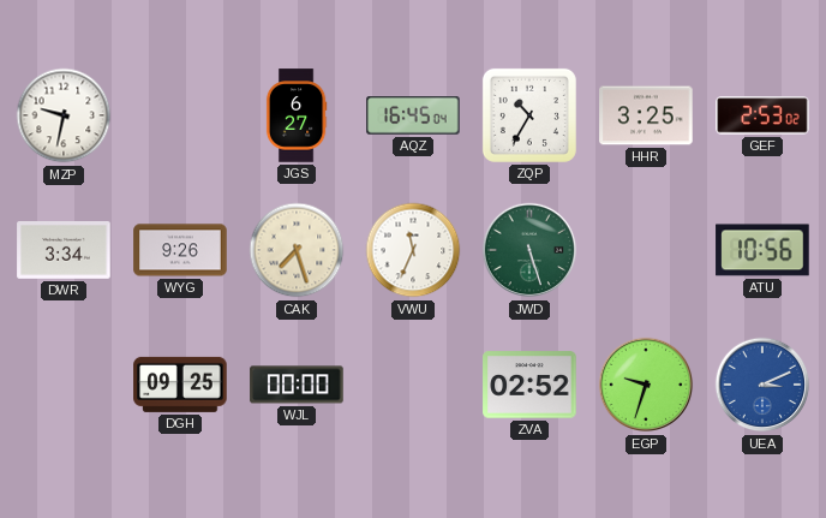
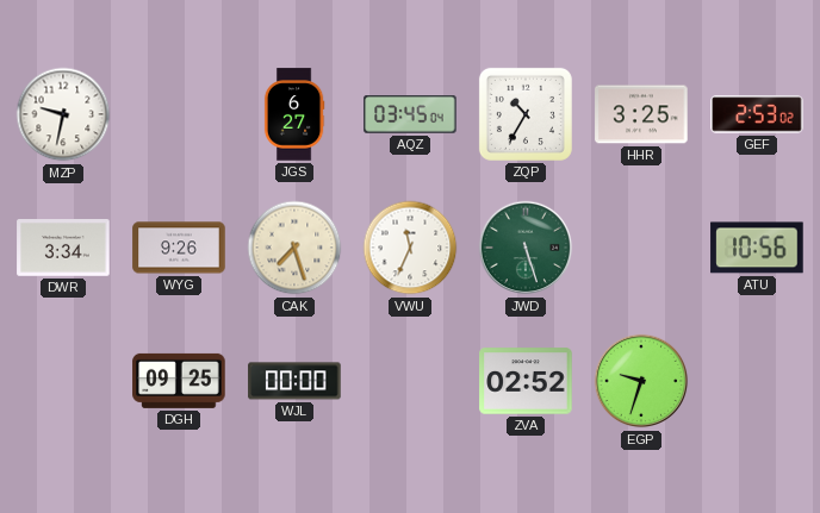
AQZ: 16:45 -> 03:45 (410, 115)
UEA: 3:11 -> none (762, 385)
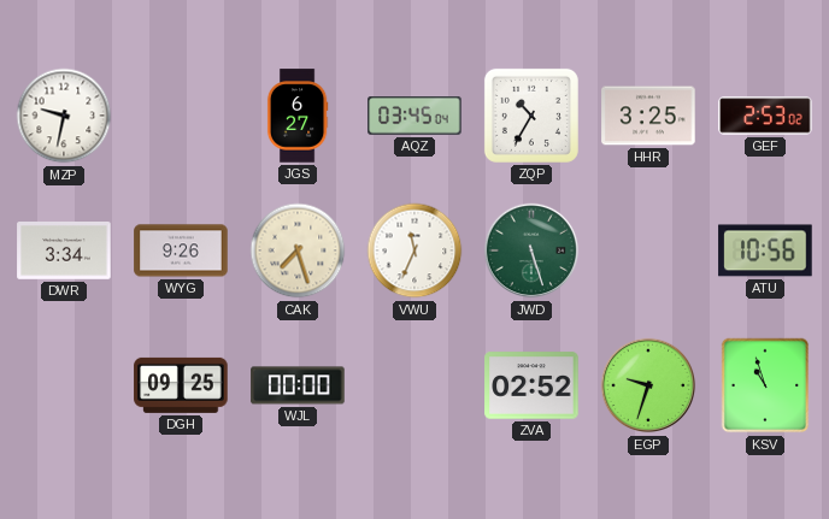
KSV: none -> 10:57 (765, 385)
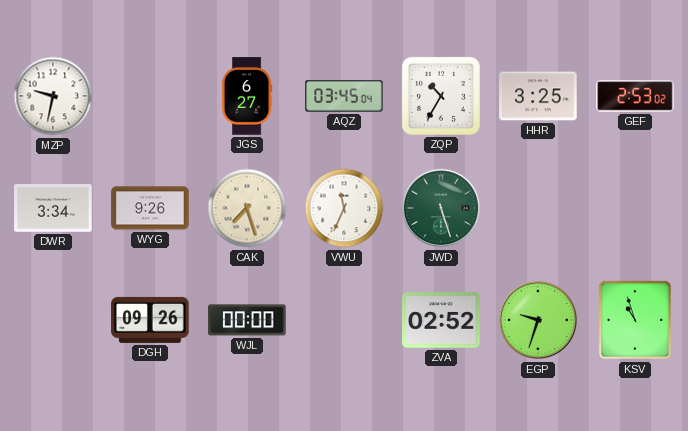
ATU: 10:56 -> none (765, 250)
DGH: 09:25 -> 09:26 (150, 320)
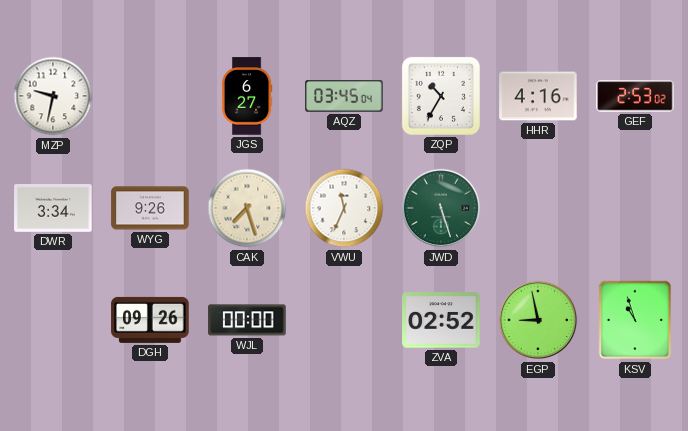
HHR: 3:25 -> 4:16 (538, 96)
EGP: 9:33 -> 8:58 (538, 320)
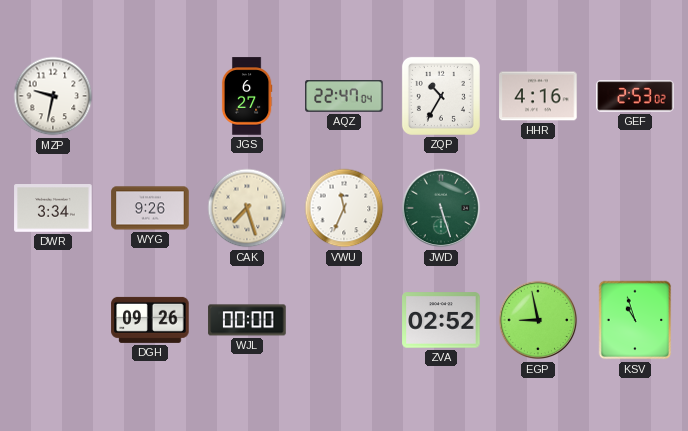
AQZ: 03:45 -> 22:47 (344, 97)
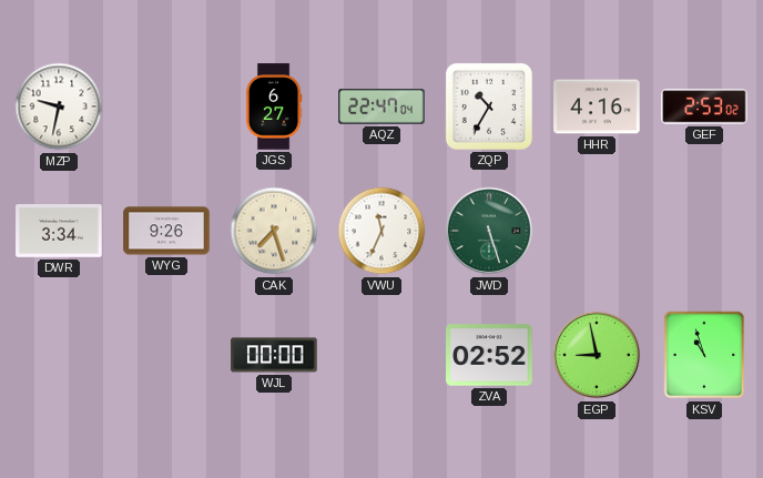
DGH: 09:26 -> none (150, 320)
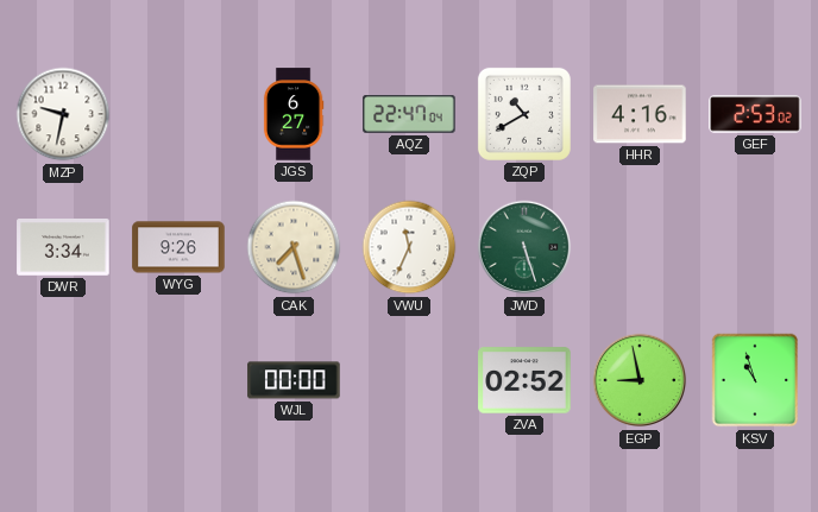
ZQP: 10:35 -> 10:40 (524, 114)
